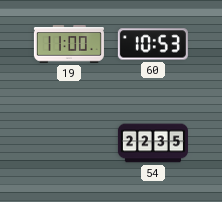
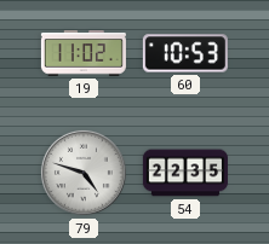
19: 11:00 -> 11:02 (84, 53)
79: none -> 4:48 (84, 173)
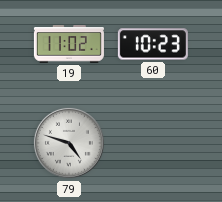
60: 10:53 -> 10:23 (153, 44)
54: 22:35 -> none (185, 173)
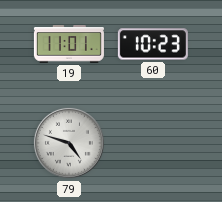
19: 11:02 -> 11:01 (69, 44)
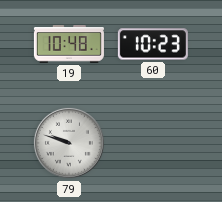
19: 11:01 -> 10:48 (69, 44)
79: 4:48 -> 9:48 (69, 143)
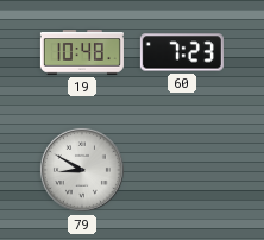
60: 10:23 -> 7:23 (182, 52)
79: 9:48 -> 8:50 (82, 170)
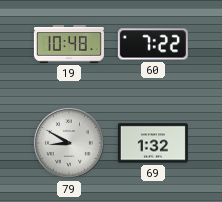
60: 7:23 -> 7:22 (153, 44)
69: none -> 1:32 (153, 143)
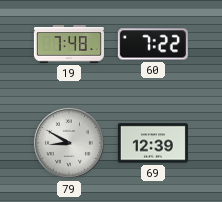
19: 10:48 -> 7:48 (69, 44)
69: 1:32 -> 12:39 (153, 143)
